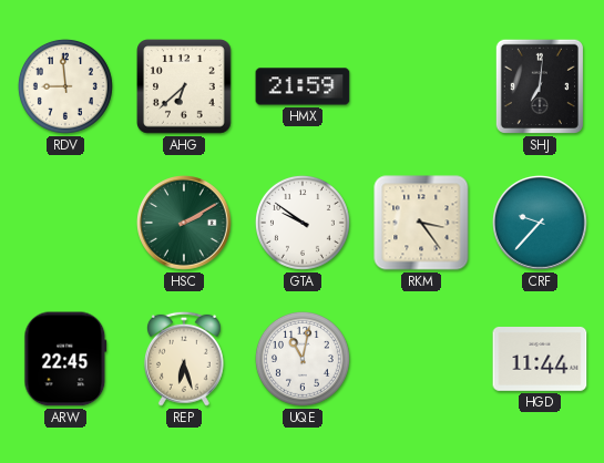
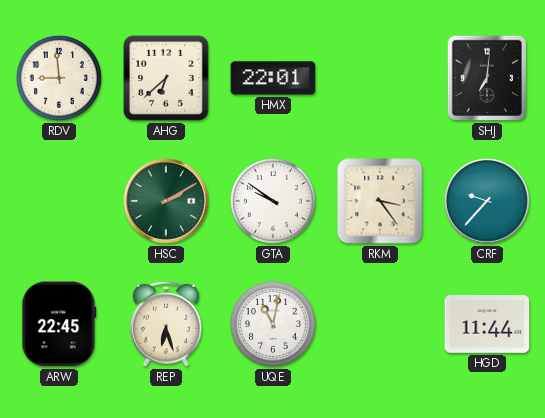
HMX: 21:59 -> 22:01 (273, 78)
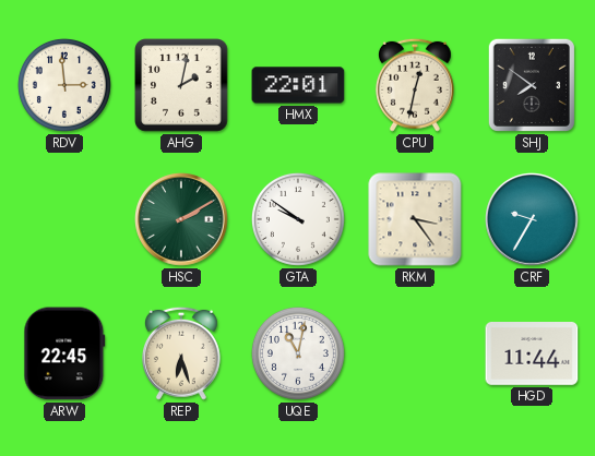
RDV: 8:59 -> 2:59 (64, 85)
AHG: 6:38 -> 2:02 (182, 86)
CPU: none -> 12:32 (415, 85)
SHJ: 7:01 -> 7:51 (532, 85)
CRF: 9:37 -> 9:35 (533, 220)
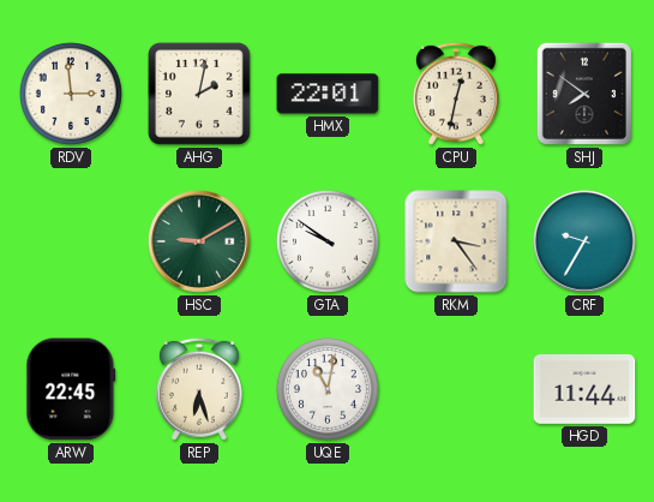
HSC: 2:10 -> 9:10 (200, 243)
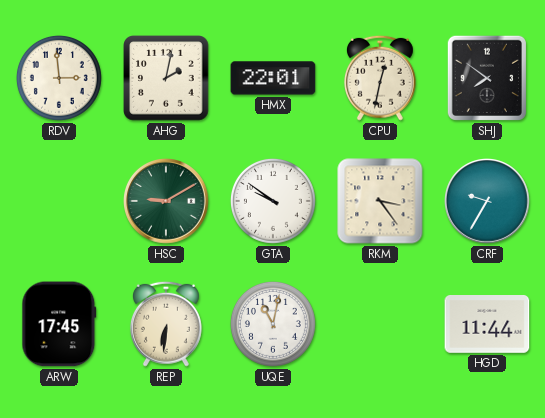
ARW: 22:45 -> 17:45 (59, 324)
REP: 6:27 -> 6:31 (166, 324)
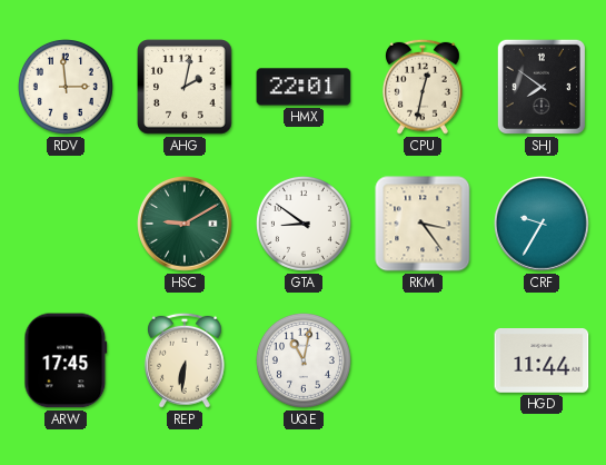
GTA: 9:51 -> 8:51 (304, 224)
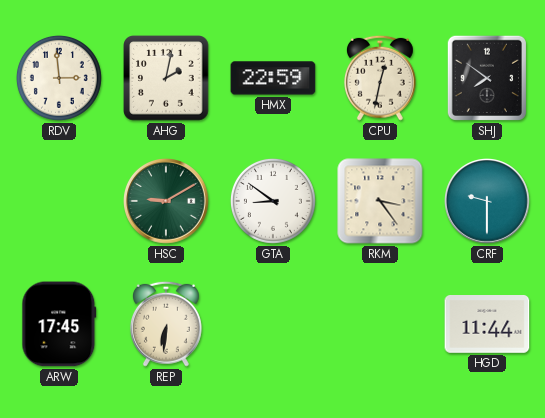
HMX: 22:01 -> 22:59 (273, 78)
CRF: 9:35 -> 9:30 (488, 202)
UQE: 11:02 -> none (304, 360)
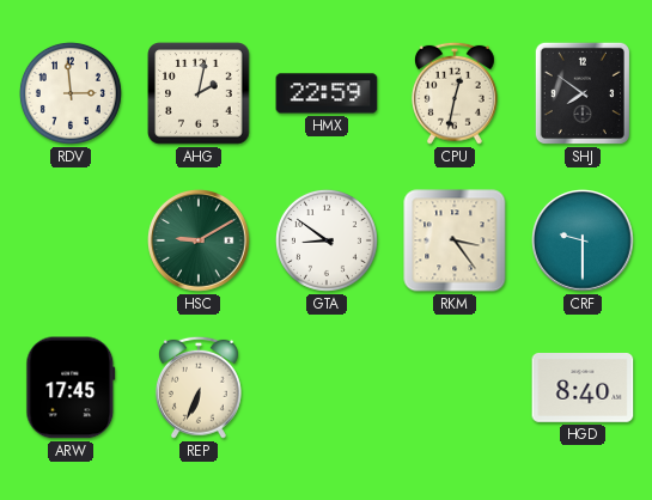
REP: 6:31 -> 6:34 (199, 388)
HGD: 11:44 -> 8:40 (583, 389)
